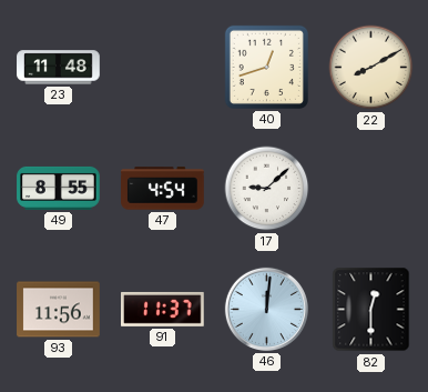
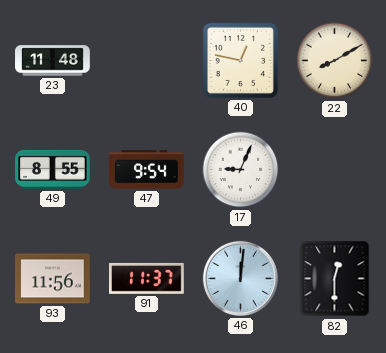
40: 12:42 -> 12:47 (240, 60)
47: 4:54 -> 9:54 (147, 170)
17: 9:08 -> 9:04 (241, 170)
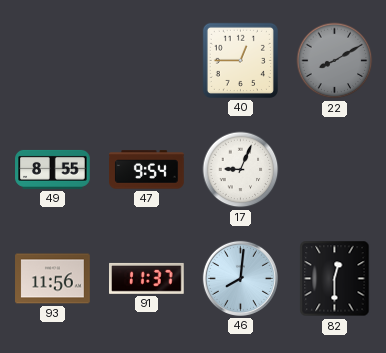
23: 11:48 -> none (53, 61)
40: 12:47 -> 12:45 (240, 60)
22 dial: cream -> grey (335, 61)
46: 12:01 -> 8:01 (240, 278)
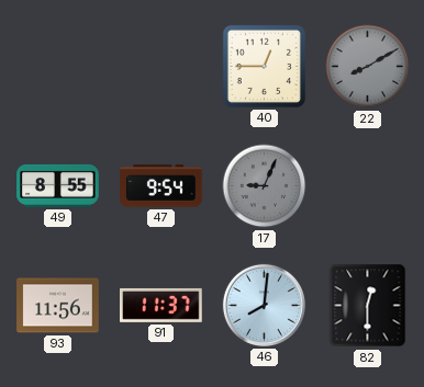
17 dial: white -> grey (265, 186)
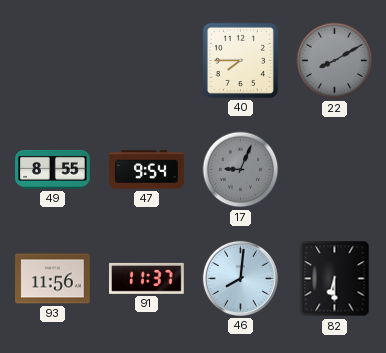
40: 12:45 -> 7:45 (240, 60)
82: 12:30 -> 6:30 (335, 279)
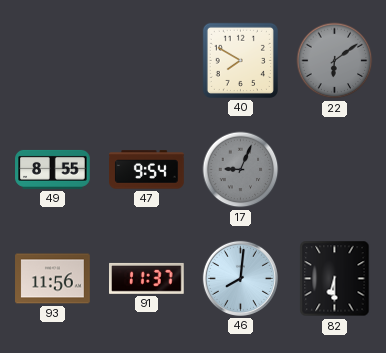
40: 7:45 -> 7:50 (240, 60)
22: 8:10 -> 6:09 (335, 61)
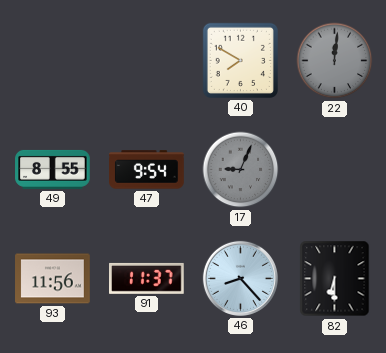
22: 6:09 -> 12:01 (335, 61)
46: 8:01 -> 8:23 (240, 278)
